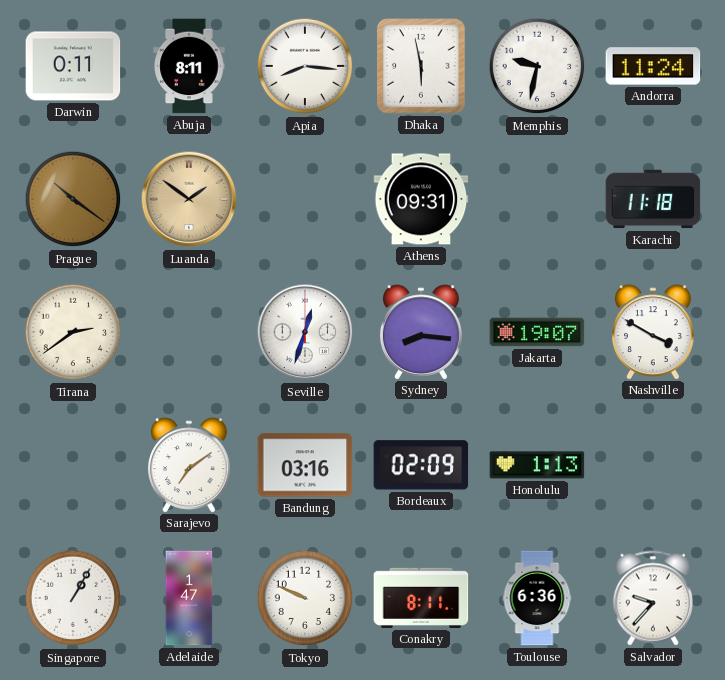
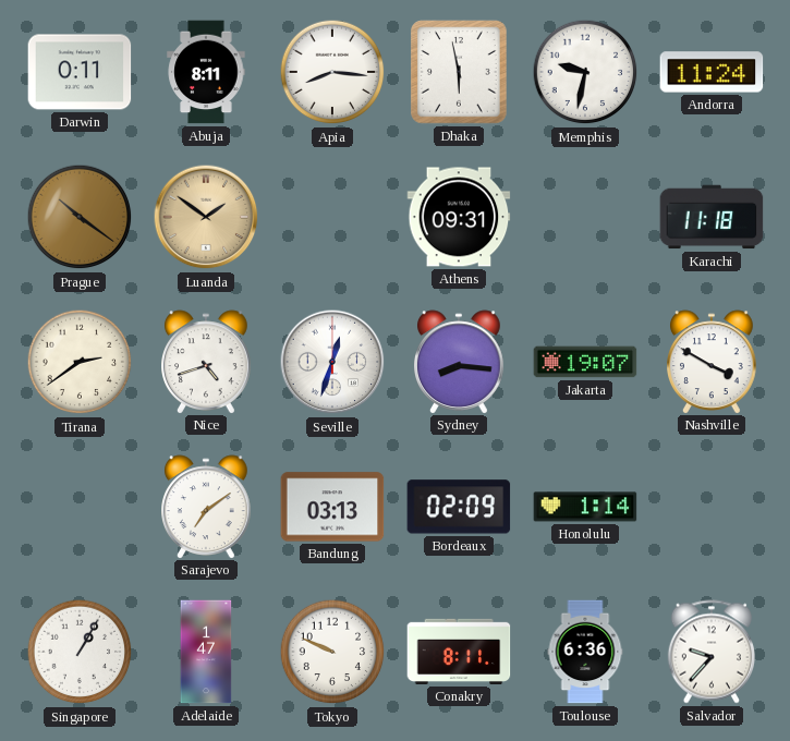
Nice: none -> 4:42 (207, 362)
Bandung: 03:16 -> 03:13 (332, 507)
Honolulu: 1:13 -> 1:14 (585, 507)
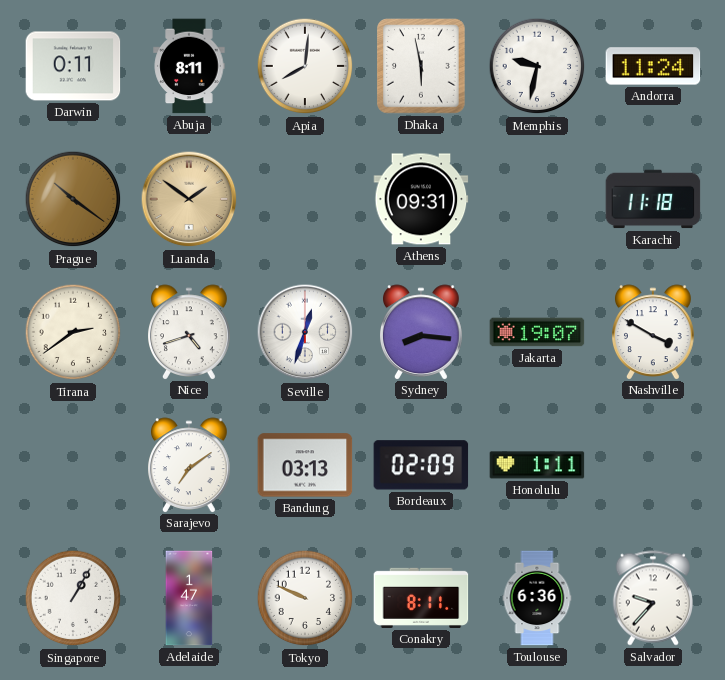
Apia: 8:16 -> 8:01 (305, 66)
Honolulu: 1:14 -> 1:11 (537, 465)
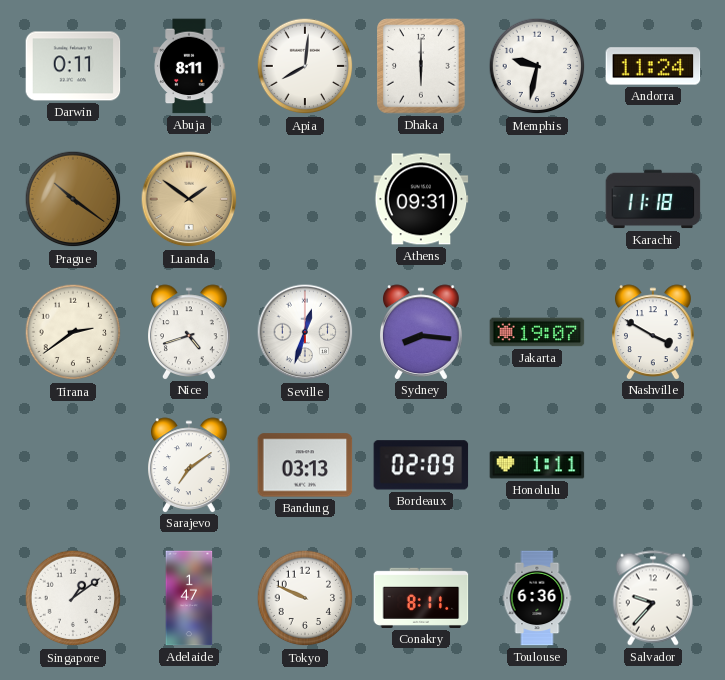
Dhaka: 5:58 -> 6:00 (422, 66)
Singapore: 1:05 -> 1:09 (73, 598)
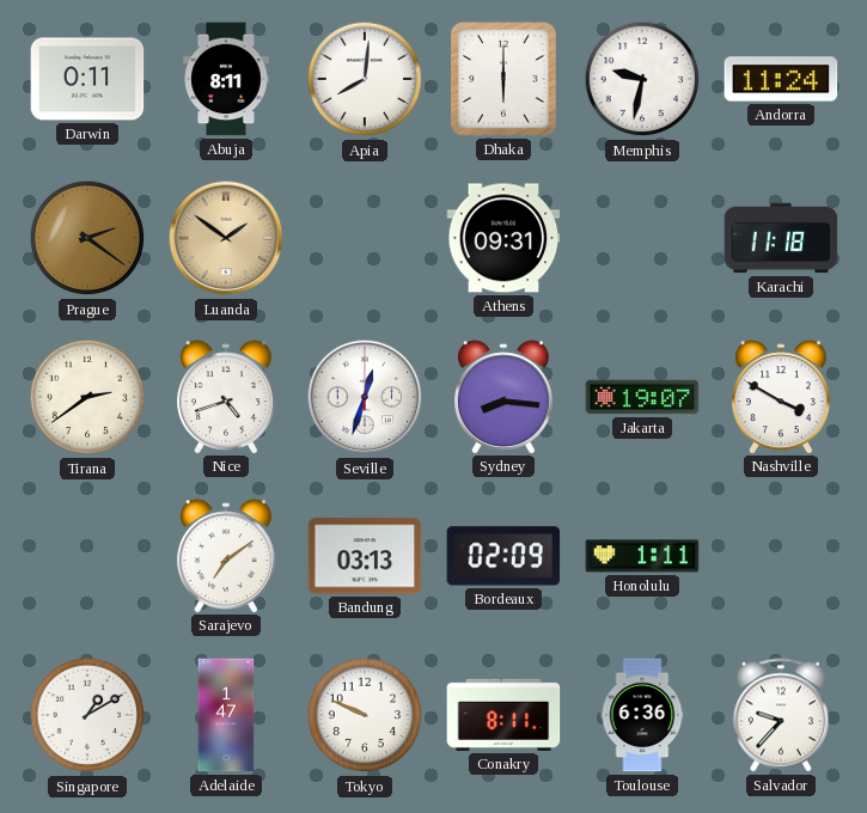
Prague: 10:21 -> 2:21 (87, 238)
Singapore: 1:09 -> 1:10 (87, 715)
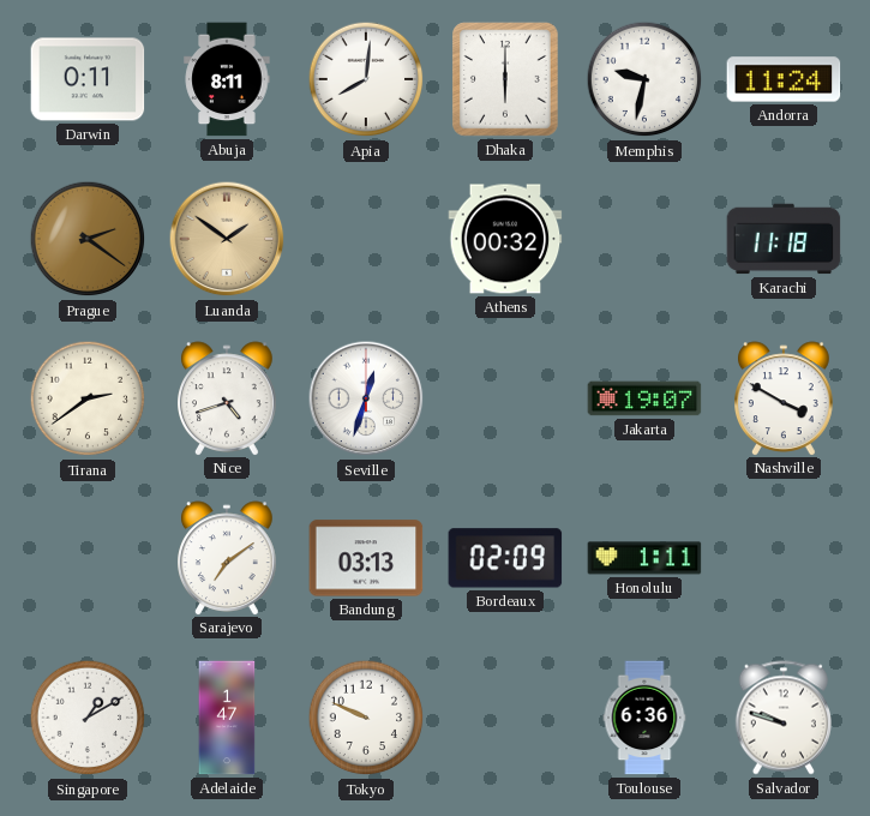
Athens: 09:31 -> 00:32 (505, 239)
Sydney: 8:16 -> none (505, 397)
Conakry: 8:11 -> none (503, 715)
Salvador: 9:37 -> 9:48 (784, 718)
